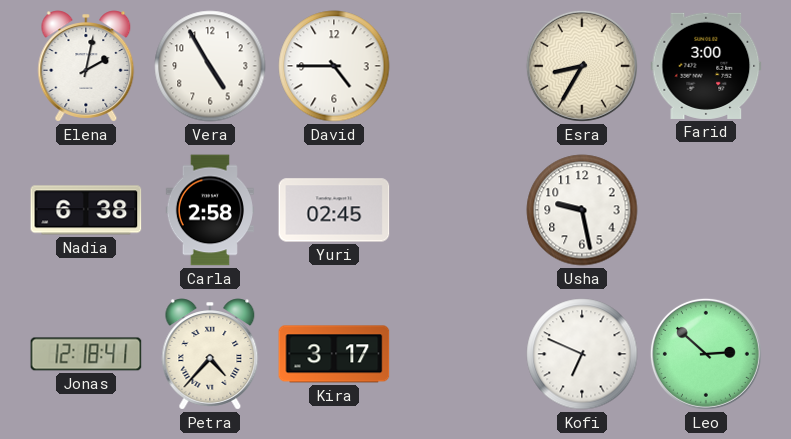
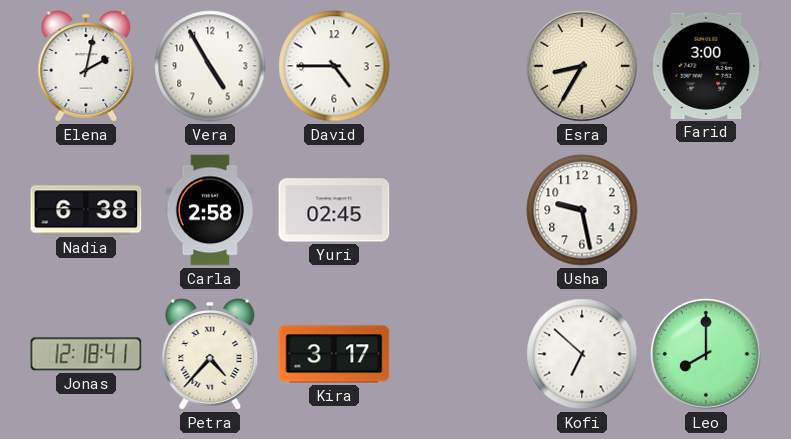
Kofi: 6:49 -> 6:52 (582, 354)
Leo: 2:52 -> 8:00 (706, 354)
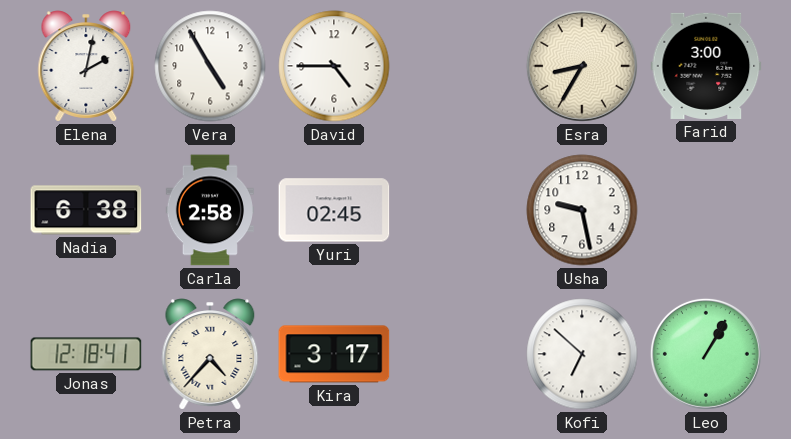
Leo: 8:00 -> 1:05 (706, 354)
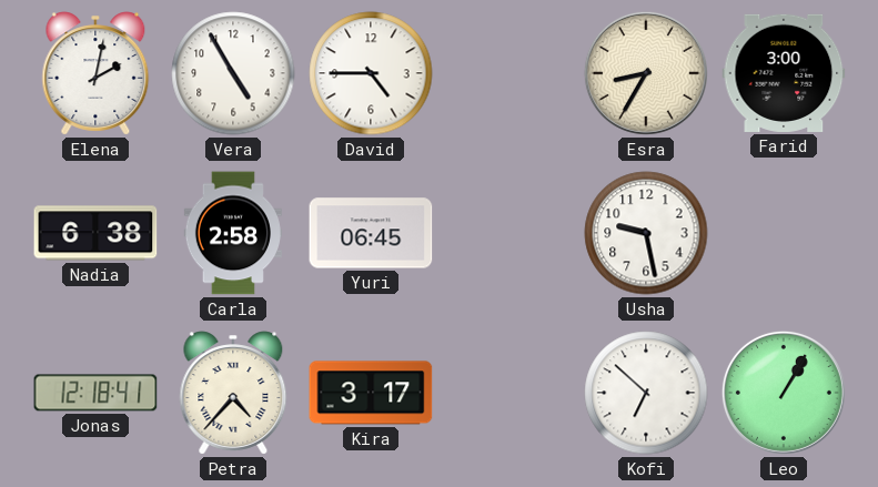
Yuri: 02:45 -> 06:45 (371, 233)
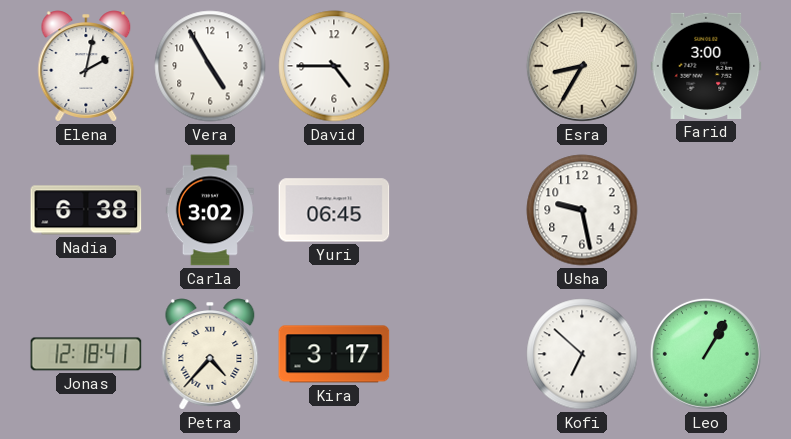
Carla: 2:58 -> 3:02 (209, 210)
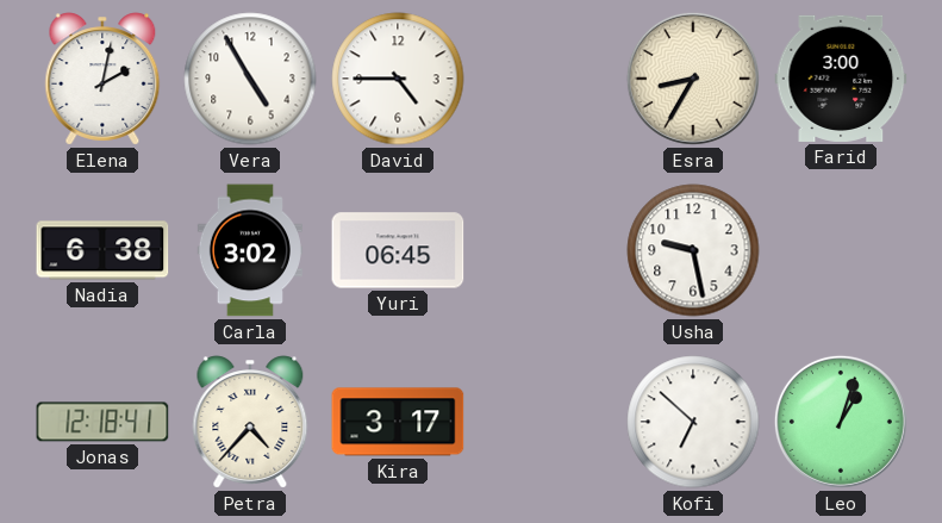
Leo: 1:05 -> 1:03 (841, 422)
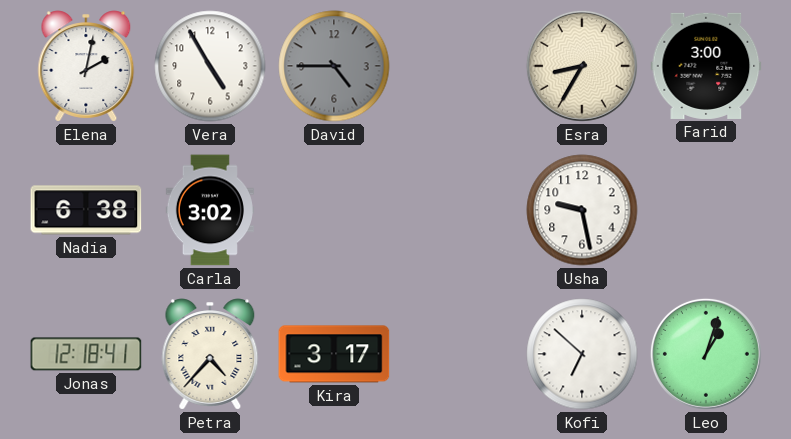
David dial: white -> grey (334, 66)
Yuri: 06:45 -> none (398, 250)
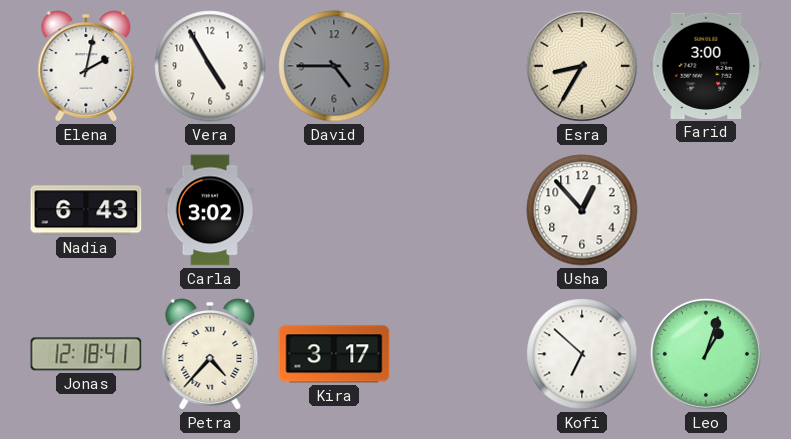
Nadia: 6:38 -> 6:43 (86, 210)
Usha: 9:28 -> 12:53 (582, 210)
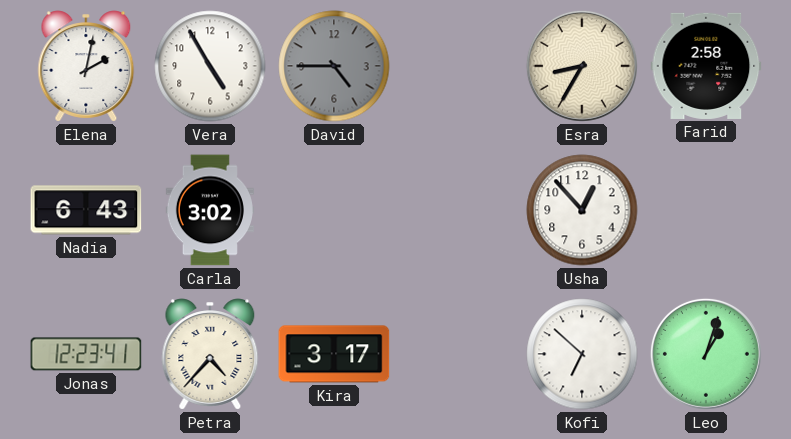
Farid: 3:00 -> 2:58 (706, 66)
Jonas: 12:18 -> 12:23 (86, 354)
